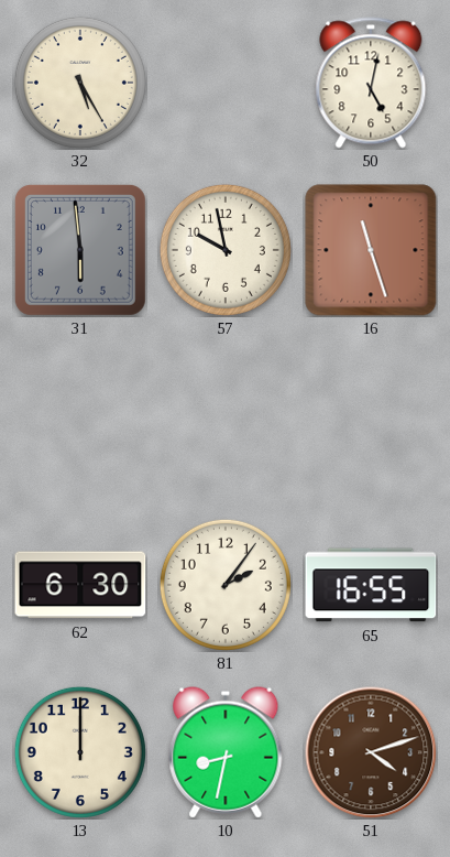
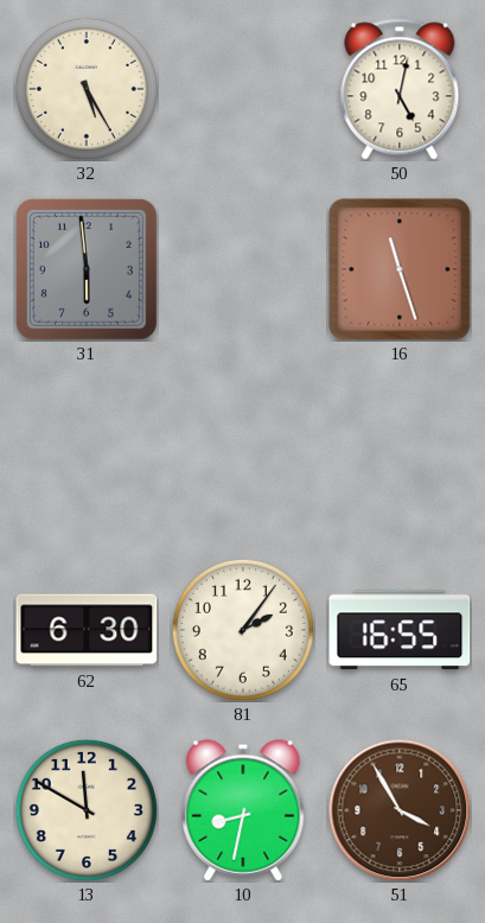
57: 9:58 -> none (226, 250)
13: 12:00 -> 11:50 (87, 810)
51: 4:12 -> 3:55 (400, 810)
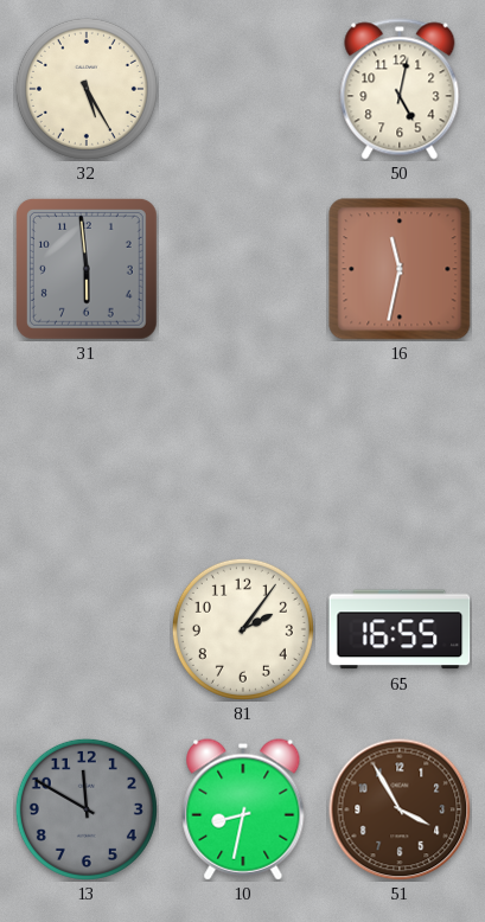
16: 11:27 -> 11:32 (400, 269)
62: 6:30 -> none (87, 630)
13 dial: cream -> grey (87, 809)
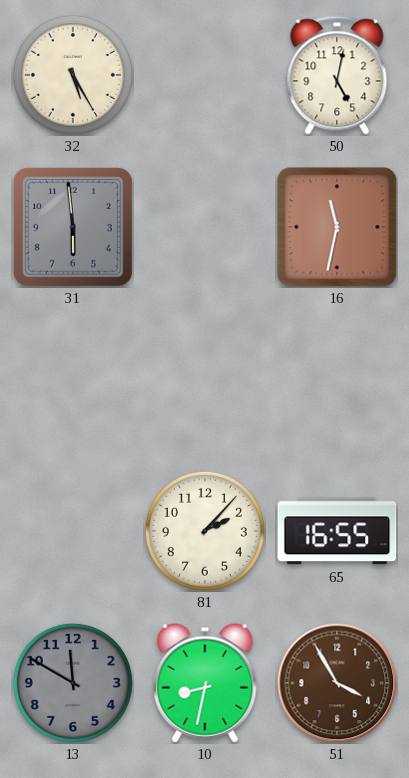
81: 2:06 -> 2:07 (205, 531)
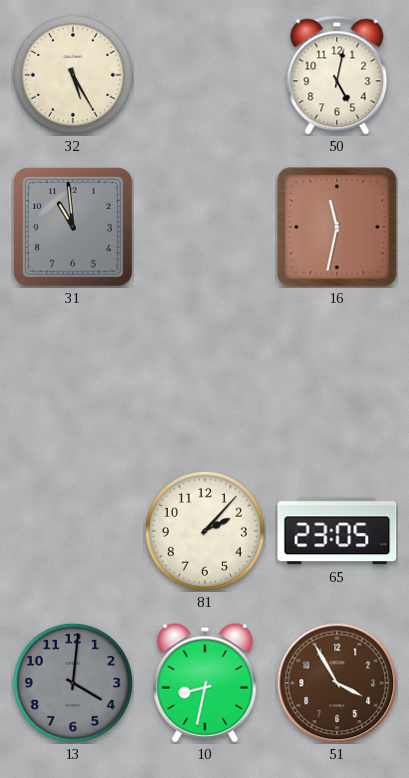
31: 5:59 -> 10:59 (73, 227)
65: 16:55 -> 23:05 (337, 531)
13: 11:50 -> 4:01 (73, 683)
